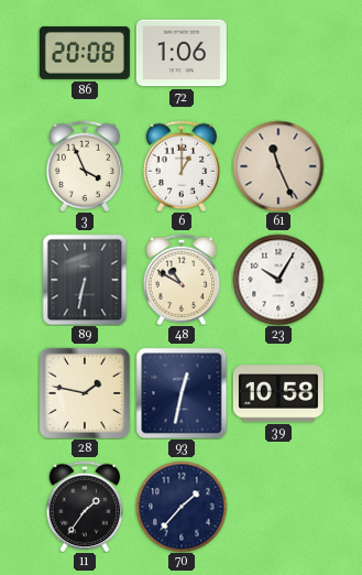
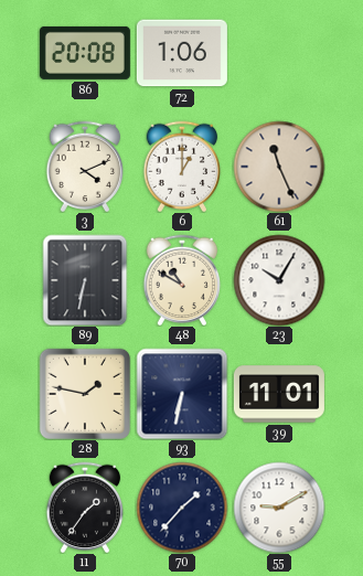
3: 3:56 -> 4:11 (85, 167)
93: 12:32 -> 6:32 (182, 394)
39: 10:58 -> 11:01 (279, 394)
55: none -> 9:10 (279, 508)
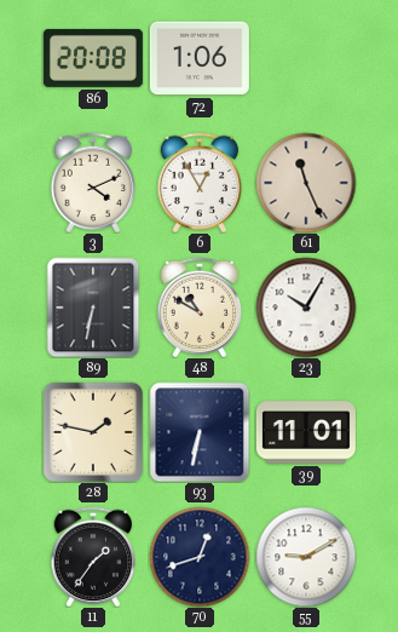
6: 1:00 -> 12:55 (200, 183)
70: 1:37 -> 12:42 (200, 557)
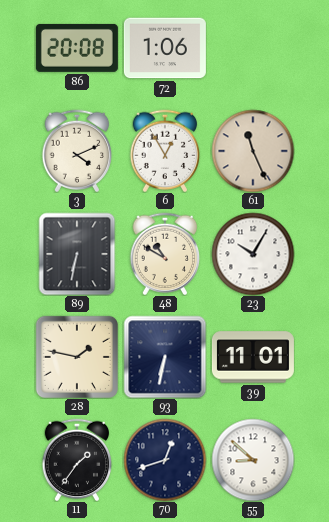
55: 9:10 -> 8:52 (253, 460)
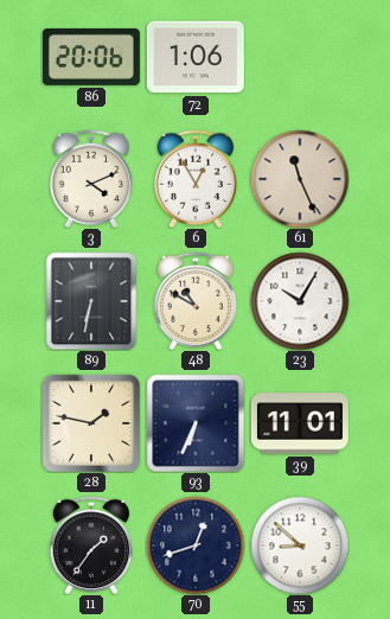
86: 20:08 -> 20:06 (91, 57)
93: 6:32 -> 6:34 (196, 423)
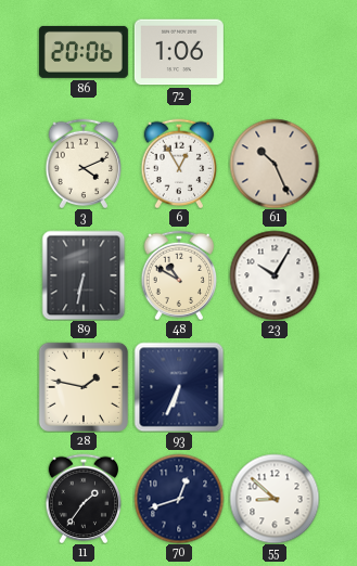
61: 11:26 -> 10:26 (275, 164)
39: 11:01 -> none (300, 423)
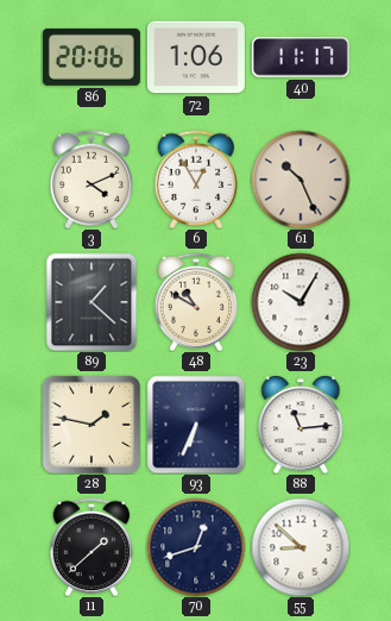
40: none -> 11:17 (301, 57)
89: 6:32 -> 1:22 (92, 302)
88: none -> 11:14 (301, 425)
11: 1:36 -> 1:38 (92, 547)
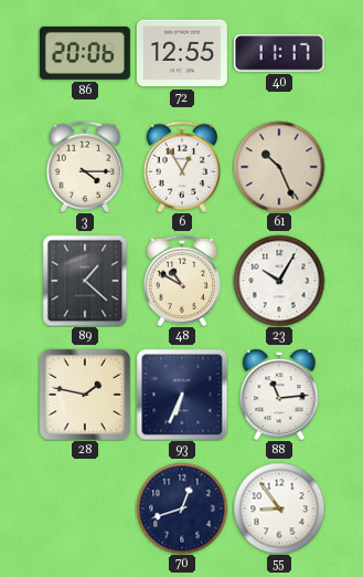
72: 1:06 -> 12:55 (182, 53)
3: 4:11 -> 4:15 (85, 167)
11: 1:38 -> none (92, 547)
55: 8:52 -> 8:54 (279, 508)
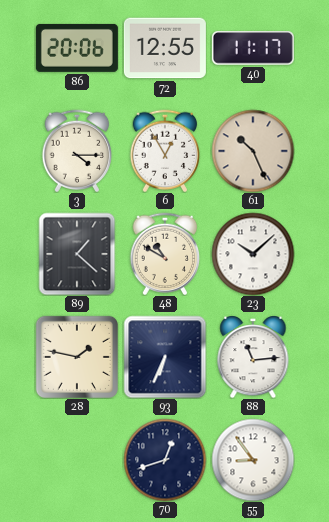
23: 10:05 -> 10:08 (253, 254)
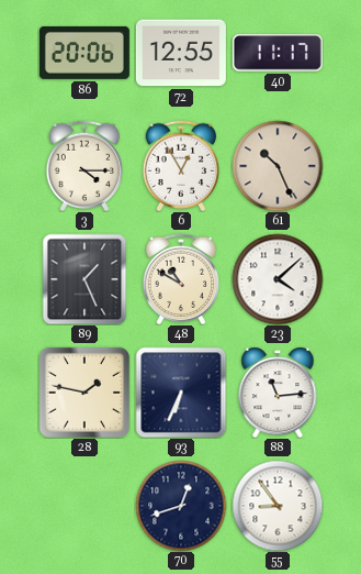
89: 1:22 -> 1:26 (84, 279)
23: 10:08 -> 4:08 (278, 279)
